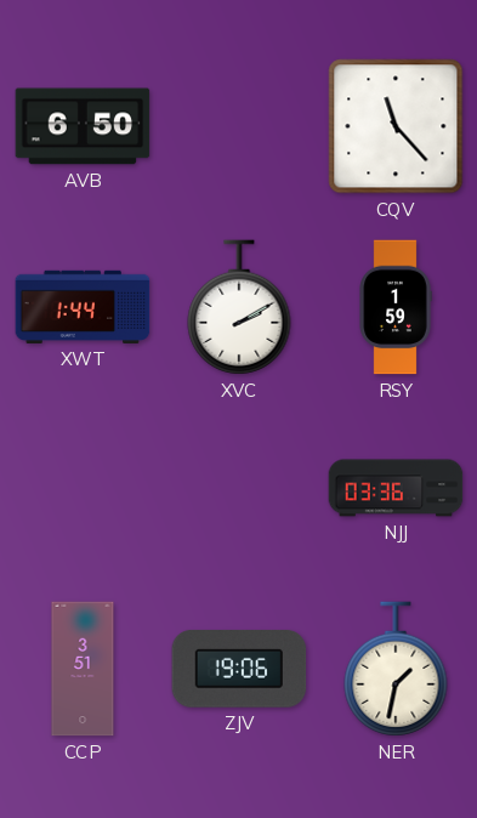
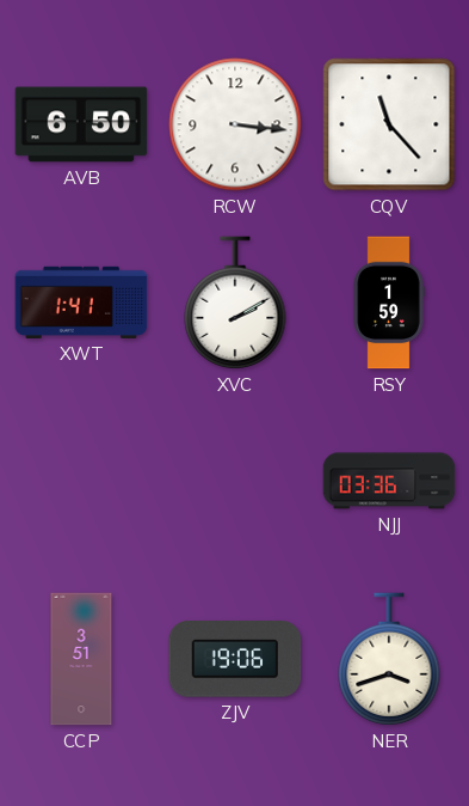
RCW: none -> 3:16 (235, 124)
XWT: 1:44 -> 1:41 (81, 303)
NER: 1:32 -> 3:42 (389, 659)
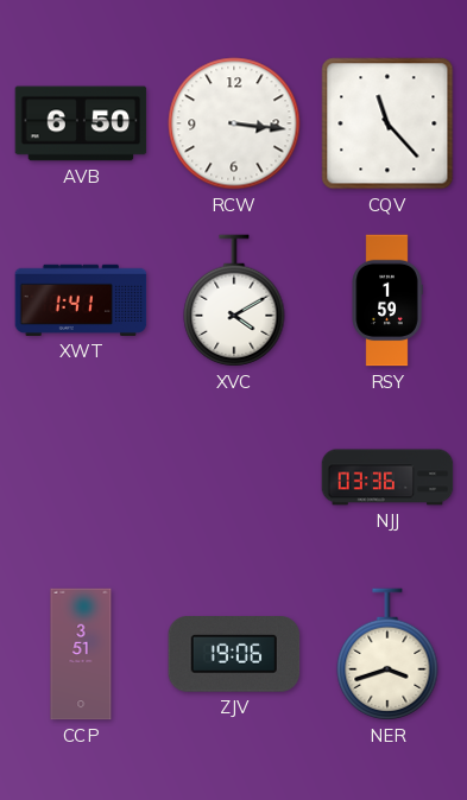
XVC: 2:10 -> 4:10 (234, 300)
